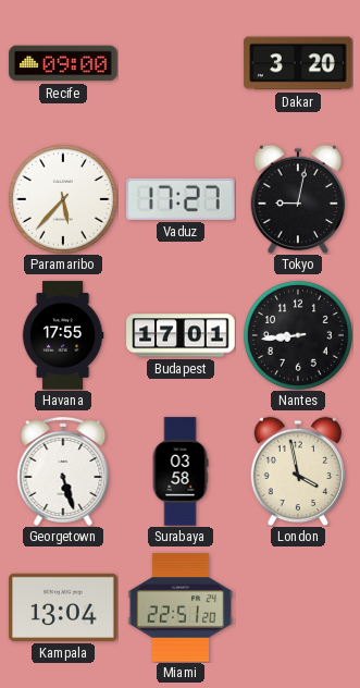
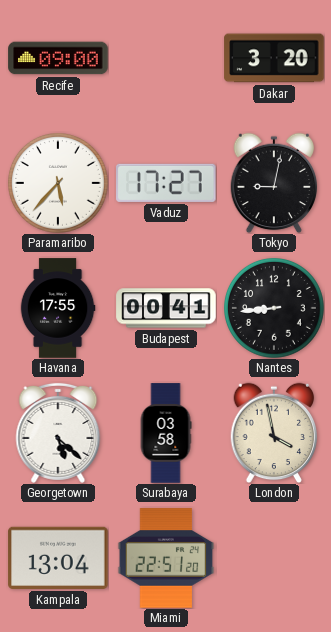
Budapest: 17:01 -> 00:41 (166, 308)
Georgetown: 5:27 -> 5:22 (58, 433)
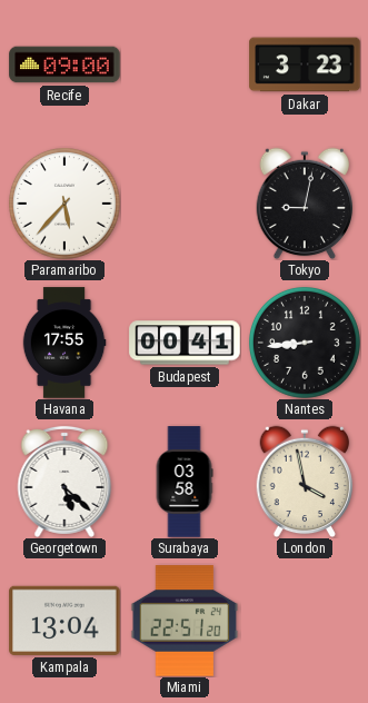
Dakar: 3:20 -> 3:23 (305, 65)
Vaduz: 17:27 -> none (166, 183)
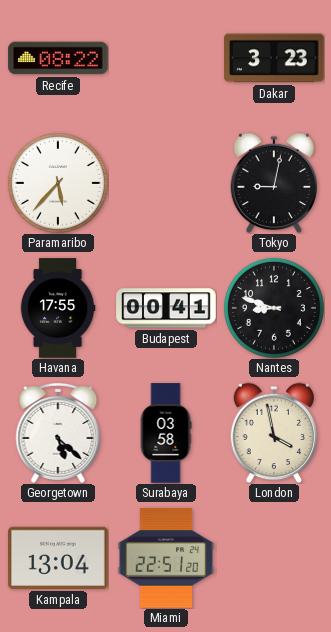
Recife: 09:00 -> 08:22 (58, 58)
Nantes: 8:44 -> 8:48 (274, 308)
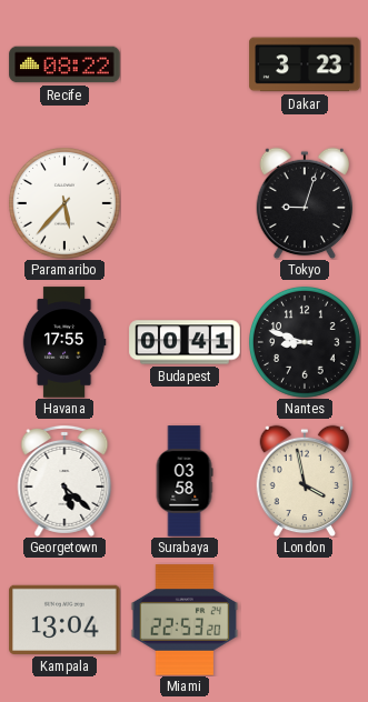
Tokyo: 9:02 -> 9:03 (305, 203)
Miami: 22:51 -> 22:53 (185, 620)
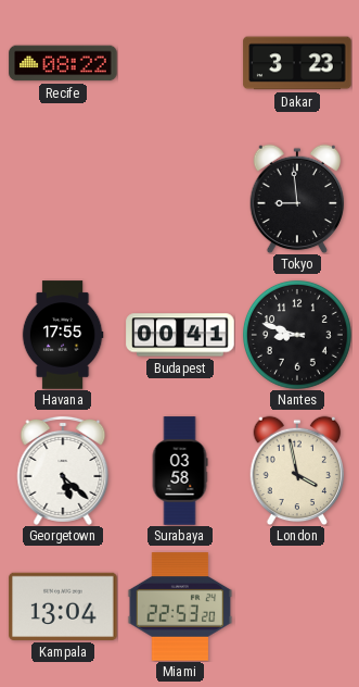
Paramaribo: 5:37 -> none (64, 203)
Tokyo: 9:03 -> 8:59 (297, 199)
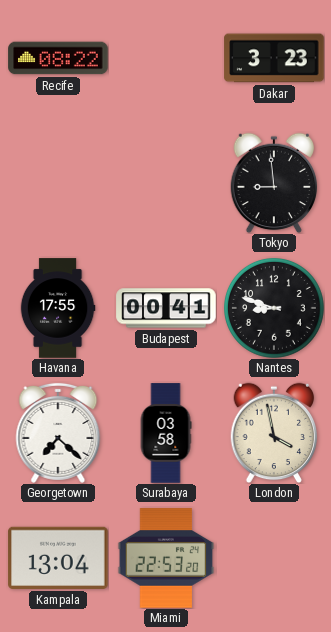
Georgetown: 5:22 -> 7:22 (58, 433)
